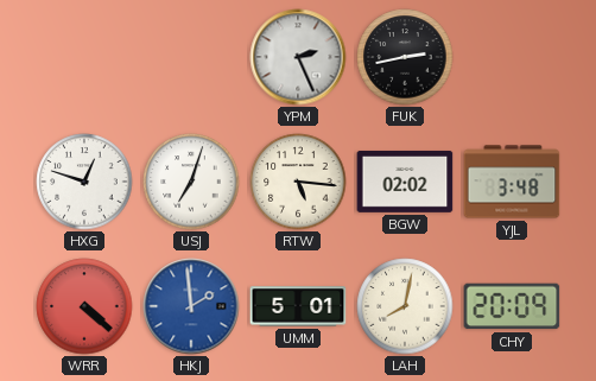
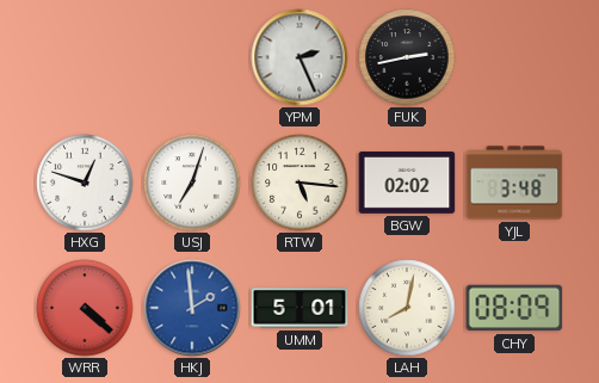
CHY: 20:09 -> 08:09 (514, 308)
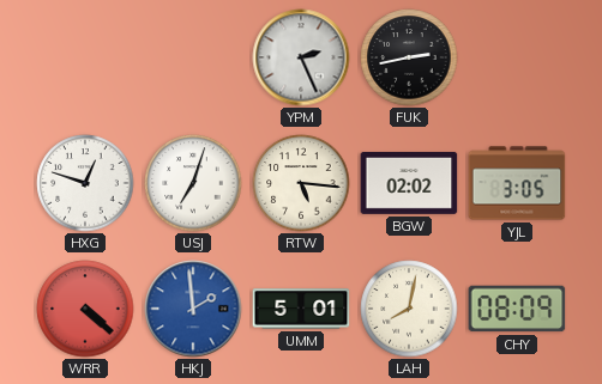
YJL: 3:48 -> 3:05 (517, 183)
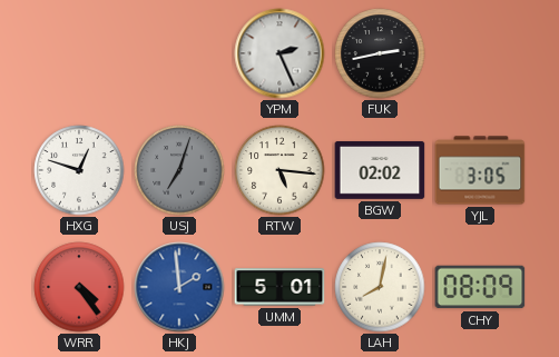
USJ dial: white -> grey (179, 170)
WRR: 4:22 -> 4:24 (79, 287)
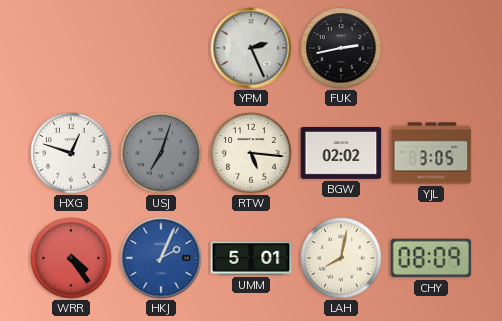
HKJ: 1:59 -> 2:04 (161, 258)
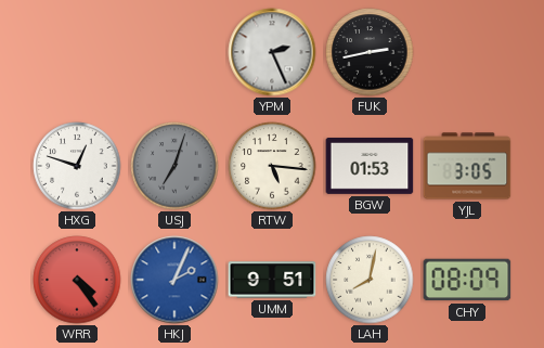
BGW: 02:02 -> 01:53 (370, 166)
UMM: 5:01 -> 9:51 (272, 280)
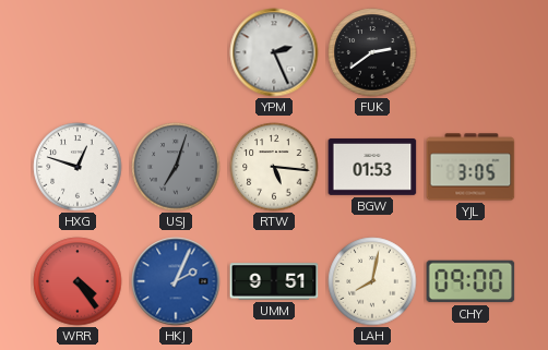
FUK: 2:43 -> 2:39 (372, 52)
CHY: 08:09 -> 09:00 (470, 281)
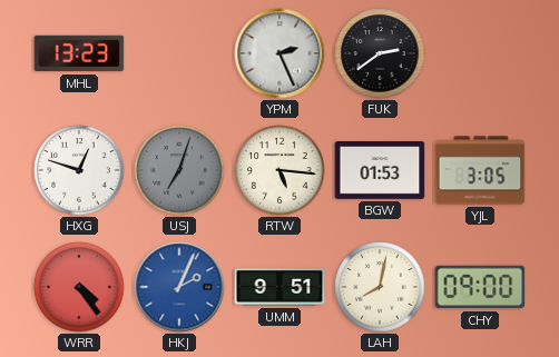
MHL: none -> 13:23 (79, 53)
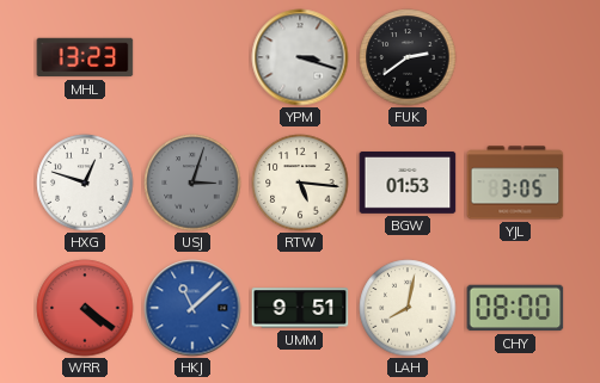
YPM: 2:26 -> 3:18 (300, 57)
USJ: 7:03 -> 3:03 (192, 183)
WRR: 4:24 -> 4:21 (85, 308)
HKJ: 2:04 -> 11:08 (192, 308)
CHY: 09:00 -> 08:00 (515, 308)
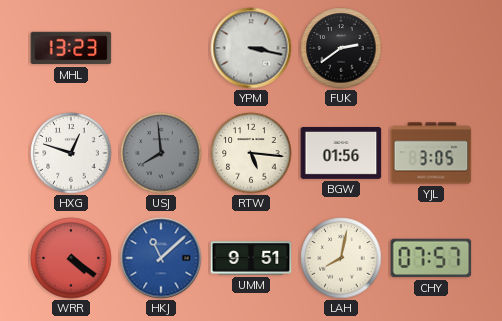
YPM: 3:18 -> 3:17 (251, 48)
USJ: 3:03 -> 7:59 (161, 153)
BGW: 01:53 -> 01:56 (341, 153)
CHY: 08:00 -> 07:57 (431, 258)
